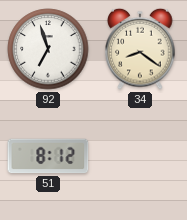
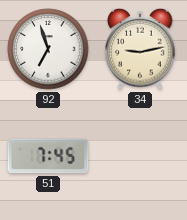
34: 8:21 -> 9:13 (140, 49)
51: 8:12 -> 7:45 (48, 156)
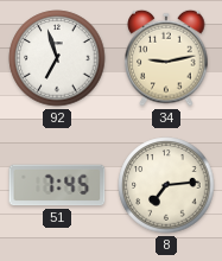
8: none -> 7:14 (166, 185)
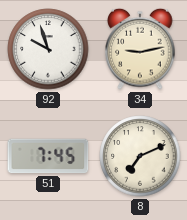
92: 6:57 -> 9:57 (48, 49)
8: 7:14 -> 7:11 (140, 156)
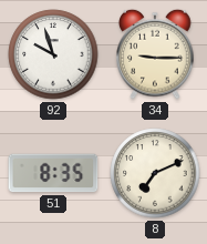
34: 9:13 -> 9:15 (155, 54)
51: 7:45 -> 8:35 (53, 173)
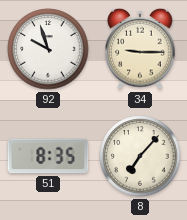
8: 7:11 -> 7:07 (140, 156)
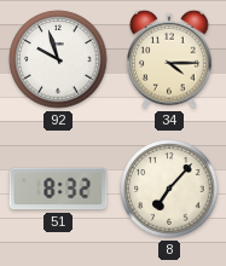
34: 9:15 -> 4:15 (169, 59)
51: 8:35 -> 8:32 (58, 189)
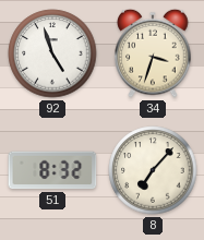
92: 9:57 -> 4:57 (52, 53)
34: 4:15 -> 3:33 (153, 53)
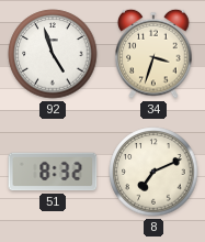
8: 7:07 -> 7:11 (153, 172)
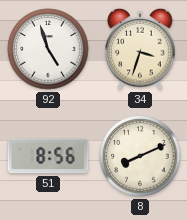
51: 8:32 -> 8:56 (48, 156)
8: 7:11 -> 8:11 (140, 156)
